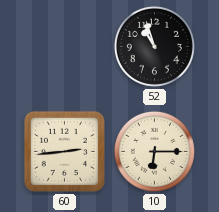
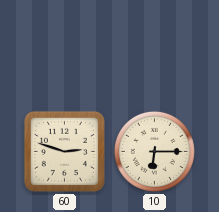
52: 10:57 -> none (154, 46)
60: 2:44 -> 2:48 (64, 151)
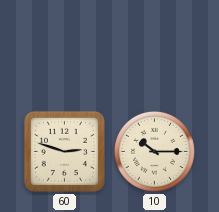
10: 6:15 -> 10:15 (154, 151)
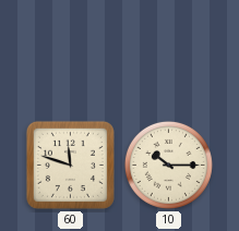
60: 2:48 -> 11:48 (70, 165)
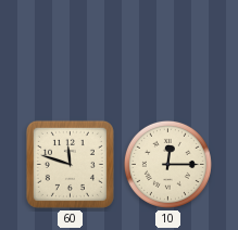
10: 10:15 -> 12:15 (167, 164)
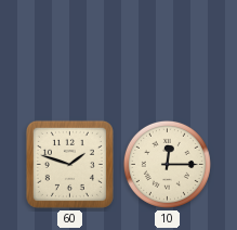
60: 11:48 -> 1:48 (69, 164)
